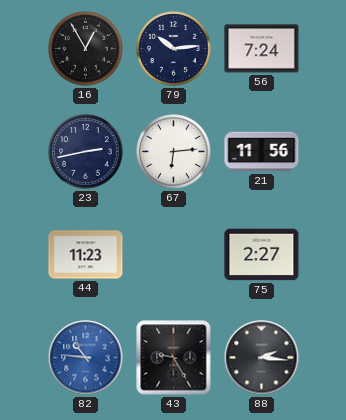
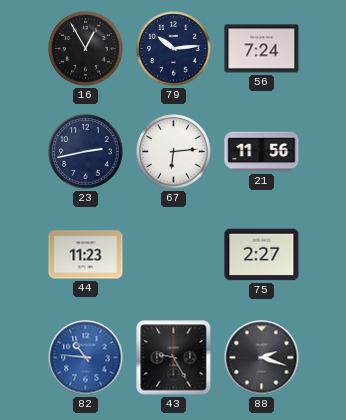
88: 2:16 -> 2:18 (262, 358)
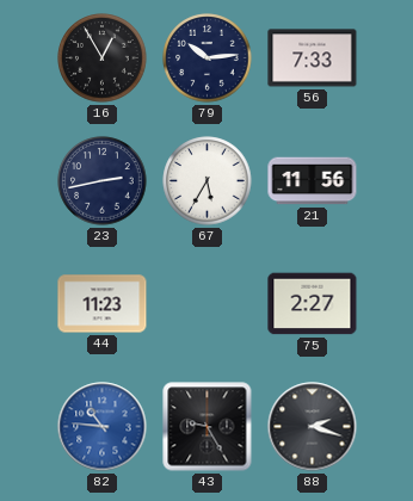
56: 7:24 -> 7:33 (313, 58)
67: 6:14 -> 5:35 (208, 181)
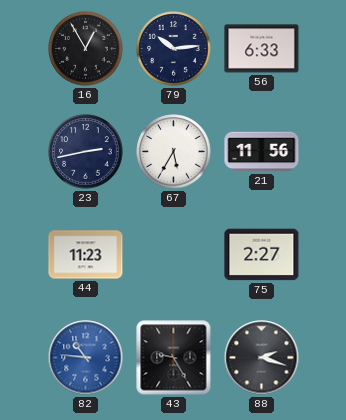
56: 7:33 -> 6:33 (262, 49)
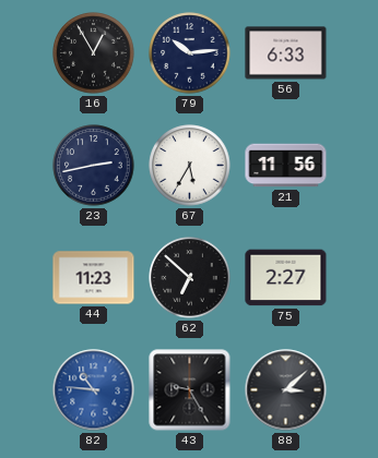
62: none -> 6:52 (190, 278)
88: 2:18 -> 3:08 (286, 390)
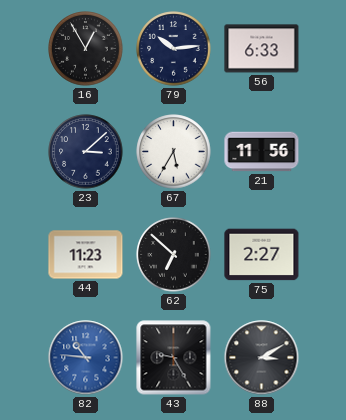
23: 2:43 -> 3:08 (86, 152)
88: 3:08 -> 3:10 (262, 358)
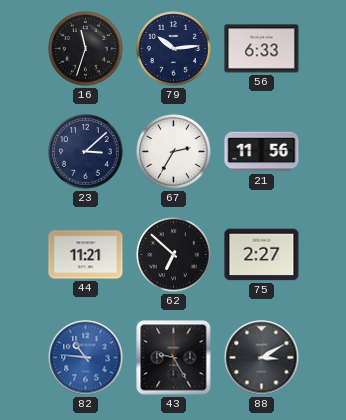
16: 12:55 -> 11:33 (86, 49)
67: 5:35 -> 2:35 (174, 152)
44: 11:23 -> 11:21 (86, 255)
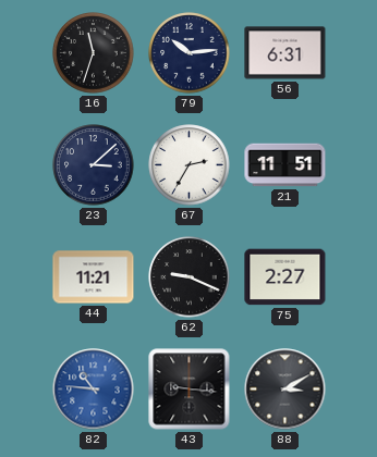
56: 6:33 -> 6:31 (285, 53)
21: 11:56 -> 11:51 (285, 165)
62: 6:52 -> 9:19 (190, 277)
43: 9:25 -> 9:16 (190, 390)
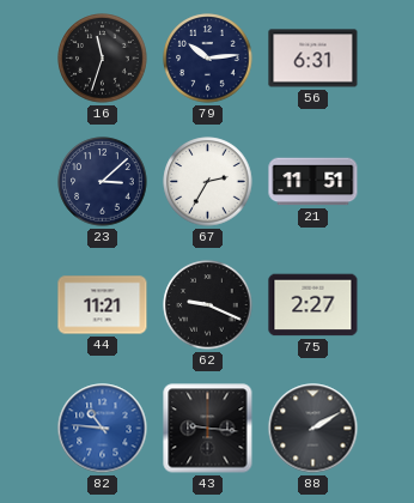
88: 3:10 -> 2:10 (313, 429)
